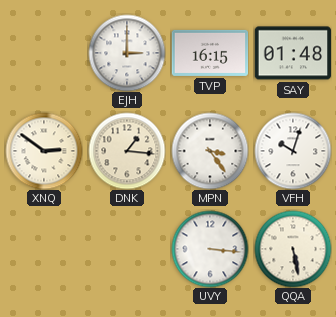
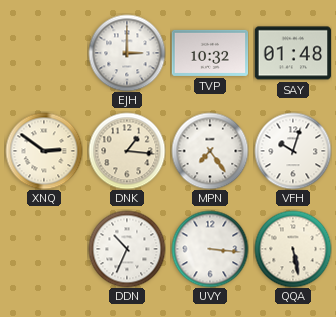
TVP: 16:15 -> 10:32 (210, 53)
MPN: 3:24 -> 7:24 (210, 151)
DDN: none -> 10:34 (127, 249)
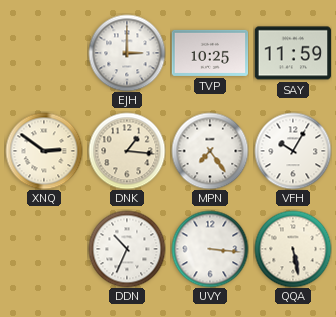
TVP: 10:32 -> 10:25 (210, 53)
SAY: 01:48 -> 11:59 (293, 53)
VFH: 10:03 -> 10:05 (293, 151)
